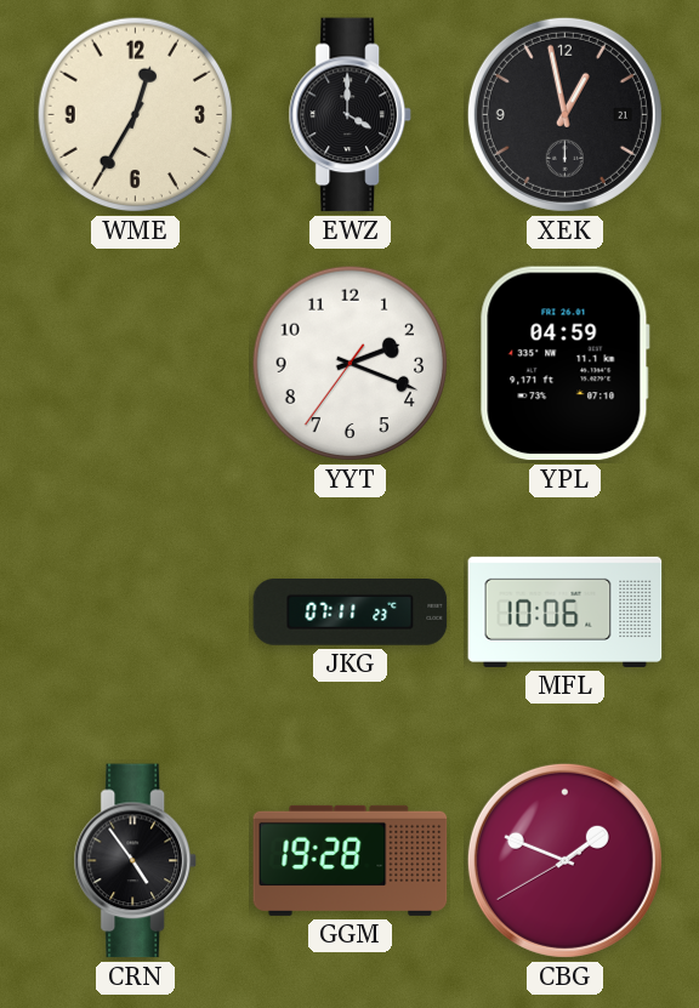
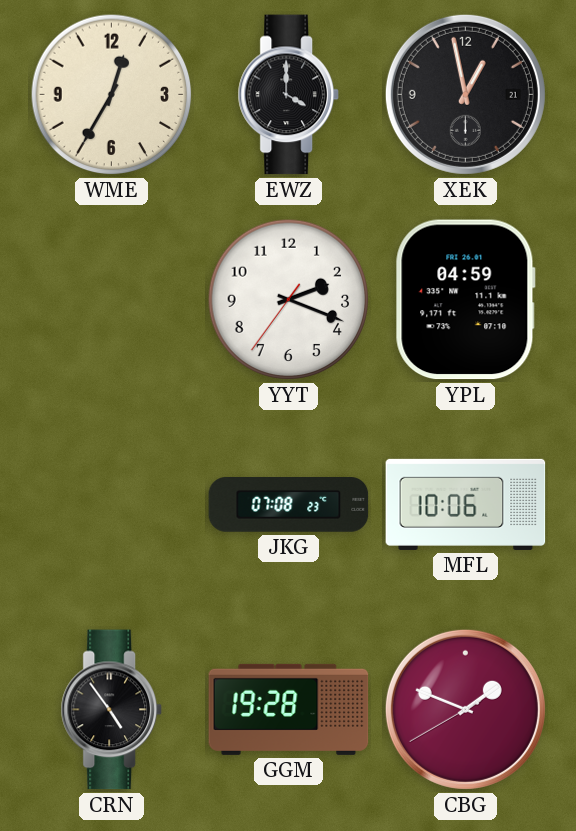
JKG: 07:11 -> 07:08 (289, 505)
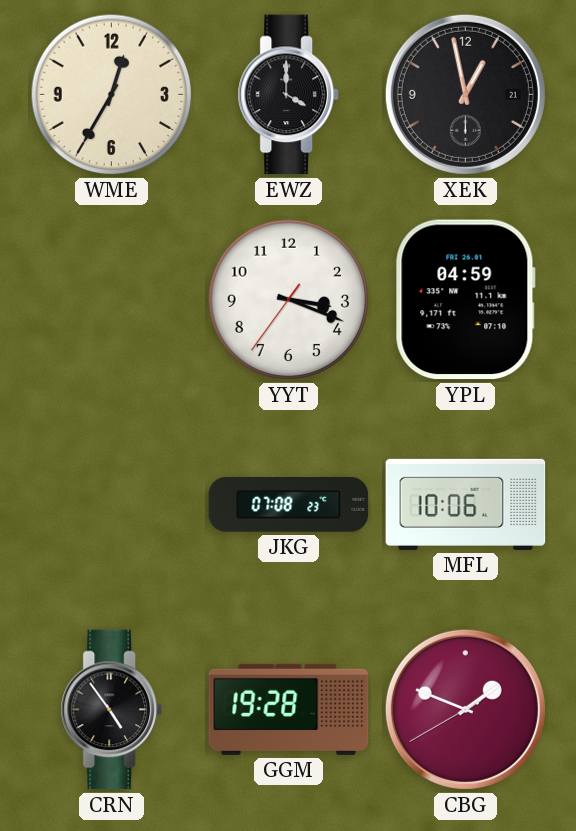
YYT: 2:18 -> 3:18 (289, 300)
